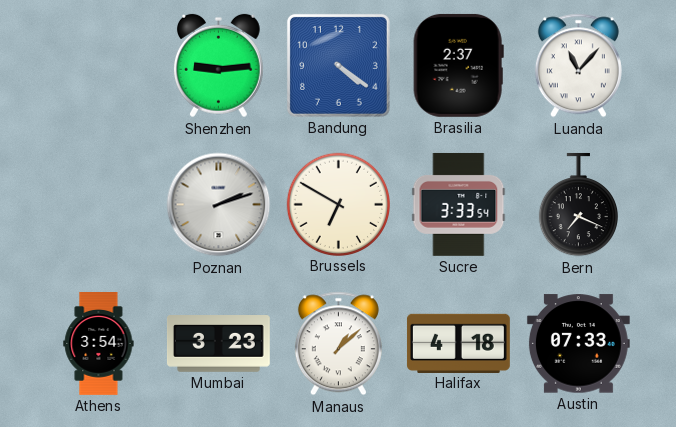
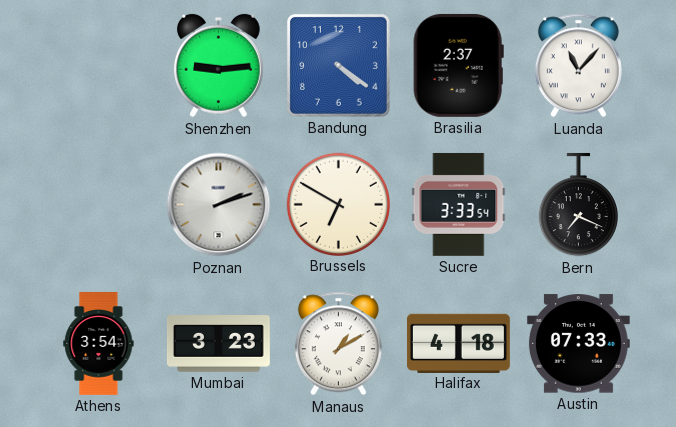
Manaus: 1:08 -> 1:10 (338, 344)
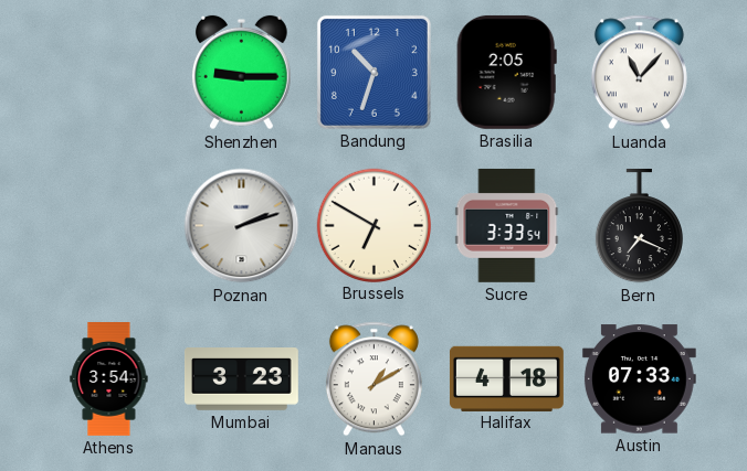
Shenzhen: 9:14 -> 9:15 (242, 73)
Bandung: 4:21 -> 10:33 (373, 72)
Brasilia: 2:37 -> 2:05 (506, 72)
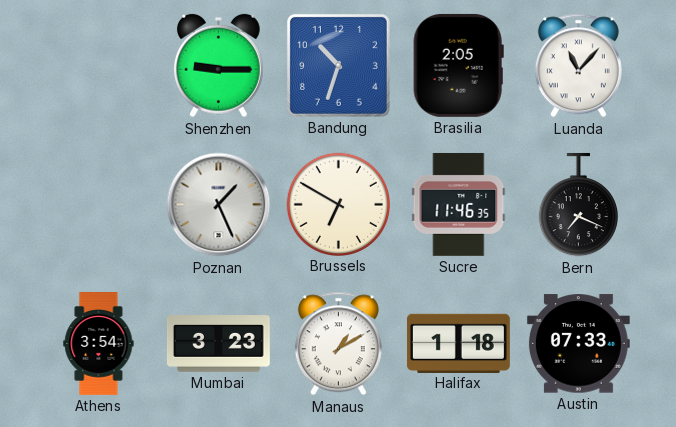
Poznan: 2:12 -> 1:26 (219, 205)
Sucre: 3:33 -> 11:46 (459, 204)
Halifax: 4:18 -> 1:18 (458, 343)
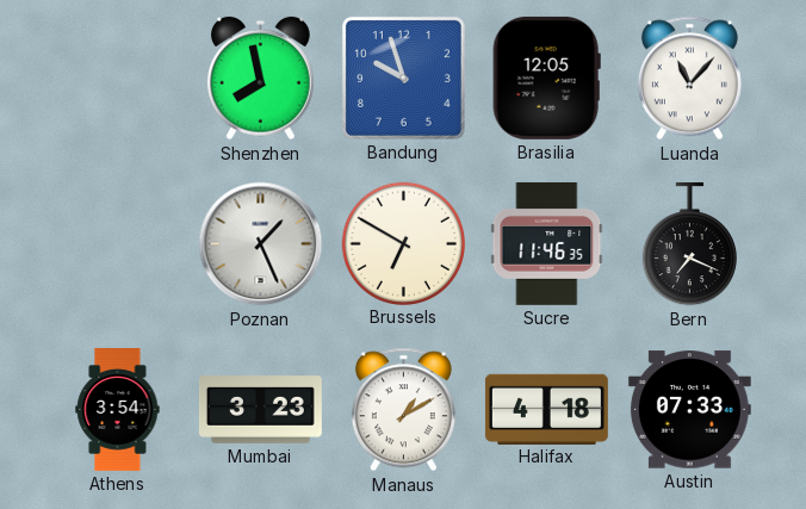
Shenzhen: 9:15 -> 7:58 (261, 79)
Bandung: 10:33 -> 9:57 (403, 77)
Brasilia: 2:05 -> 12:05 (546, 77)
Halifax: 1:18 -> 4:18 (546, 409)
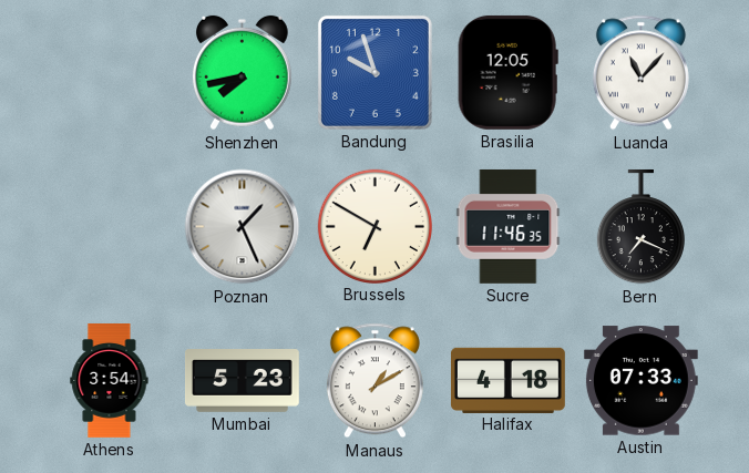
Shenzhen: 7:58 -> 7:43 (243, 73)
Mumbai: 3:23 -> 5:23 (242, 381)
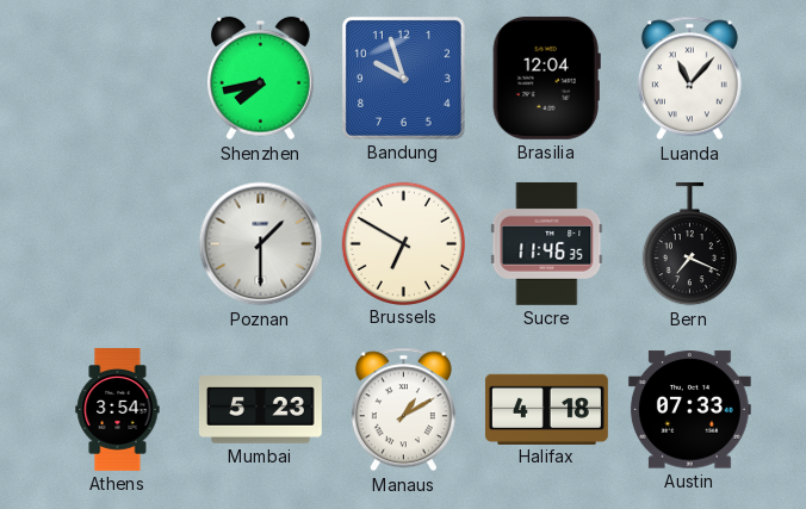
Brasilia: 12:05 -> 12:04 (546, 77)
Poznan: 1:26 -> 1:30 (261, 244)
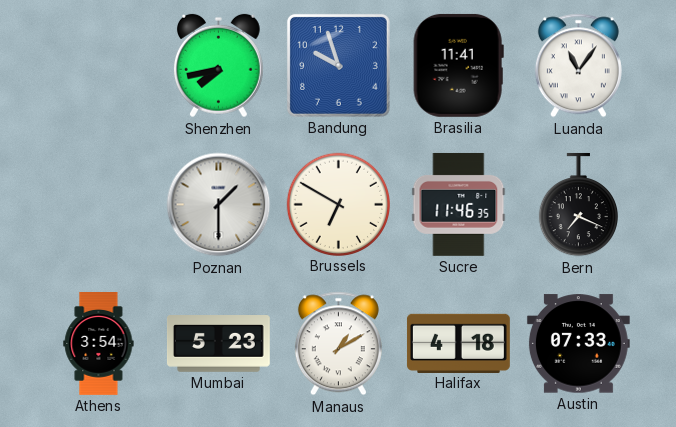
Brasilia: 12:04 -> 11:41 (458, 65)
Luanda: 11:07 -> 11:06 (578, 66)
